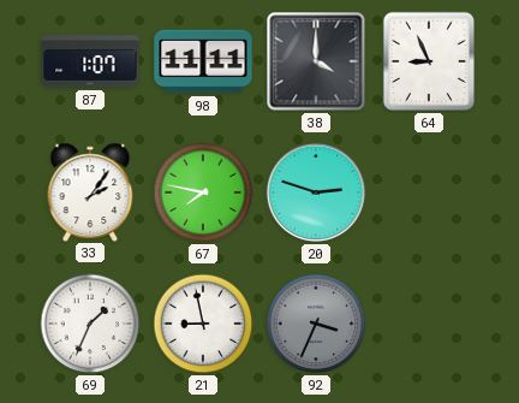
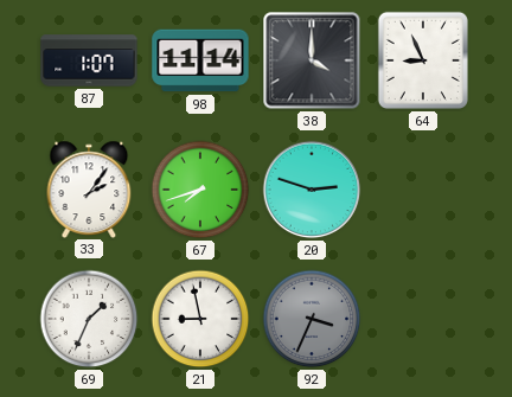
98: 11:11 -> 11:14 (200, 60)
67: 7:47 -> 7:42 (200, 190)
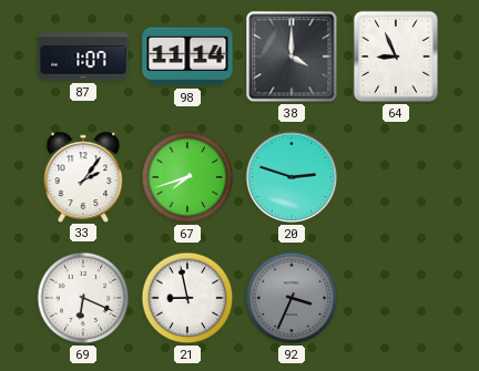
69: 1:34 -> 6:19 (83, 298)
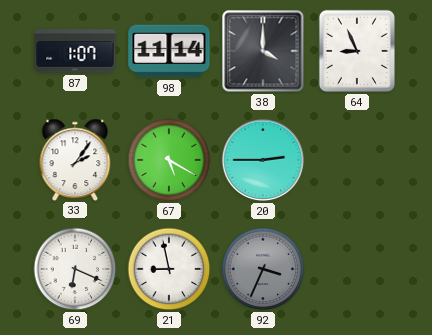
67: 7:42 -> 5:20 (169, 160)
20: 2:48 -> 2:45 (263, 160)
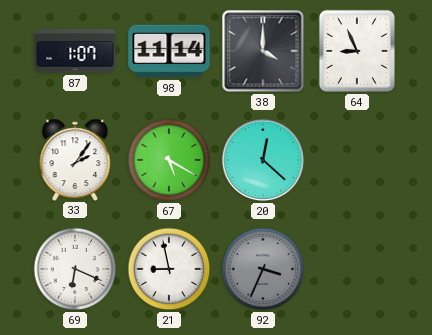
20: 2:45 -> 12:22 (263, 160)
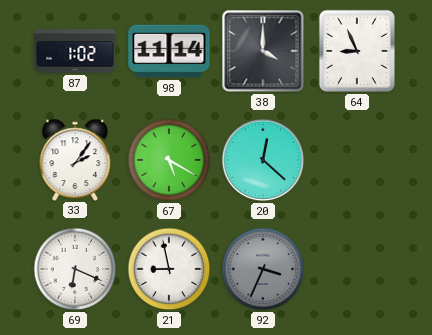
87: 1:07 -> 1:02 (75, 51)
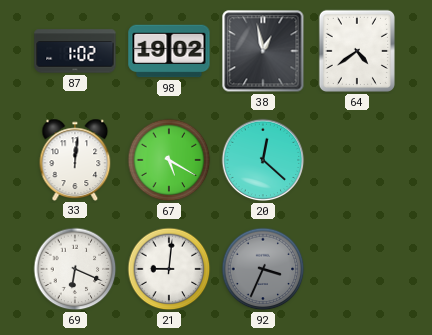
98: 11:14 -> 19:02 (169, 51)
38: 4:00 -> 12:58 (263, 51)
64: 8:56 -> 4:39 (357, 51)
33: 2:06 -> 12:01 (75, 159)
21: 8:58 -> 9:01 (169, 269)
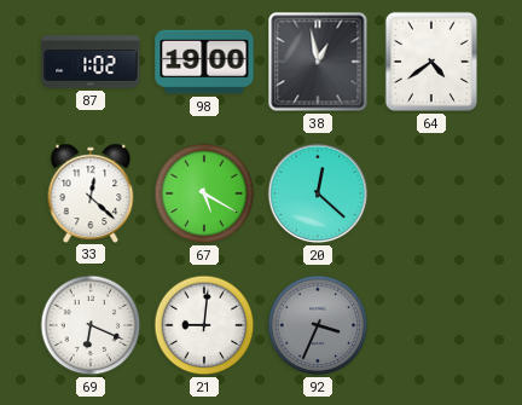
98: 19:02 -> 19:00 (204, 62)
33: 12:01 -> 12:22 (91, 192)
